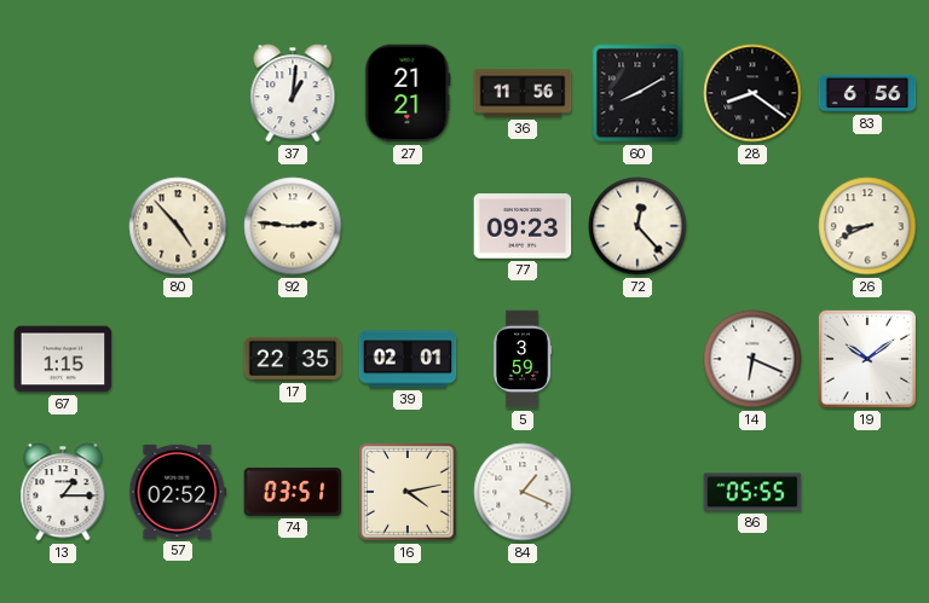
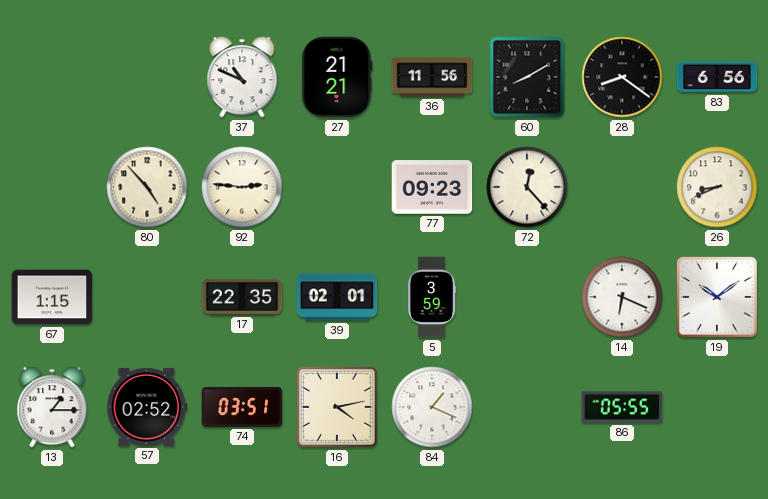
37: 1:01 -> 10:49 (242, 77)
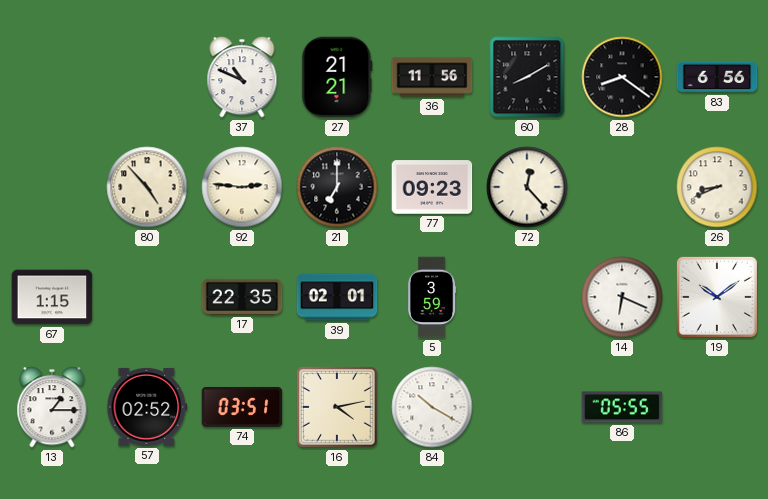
21: none -> 7:00 (337, 187)
84: 1:19 -> 10:20 (432, 407)
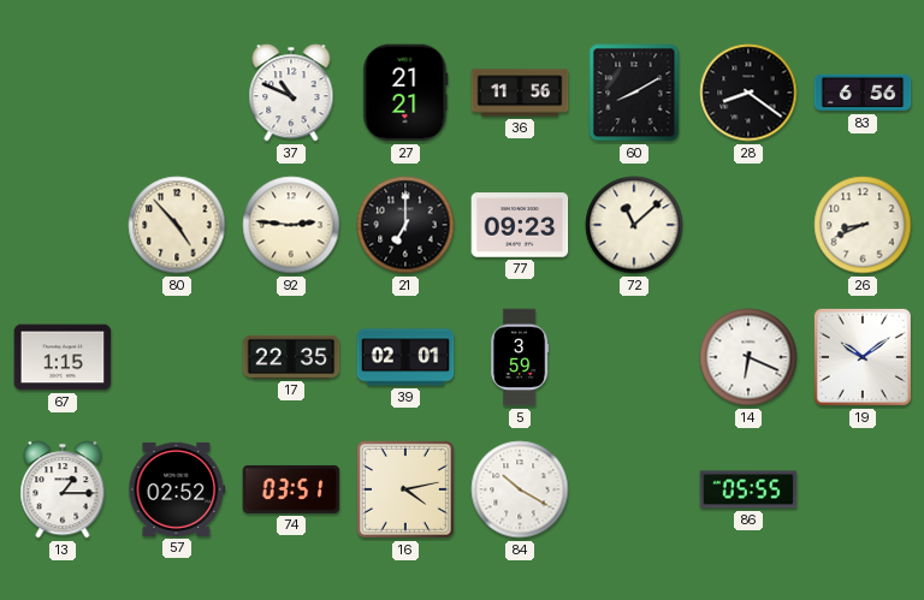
72: 12:23 -> 11:08 (634, 225)
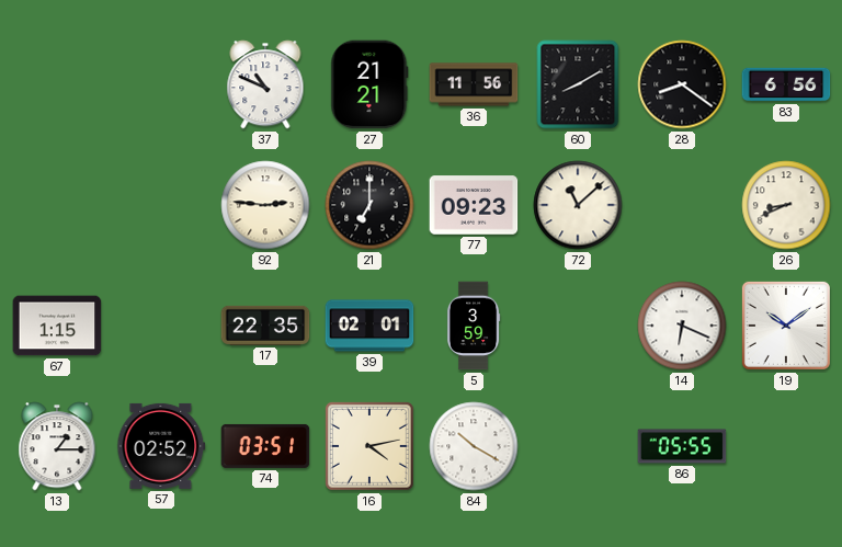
80: 4:53 -> none (177, 225)
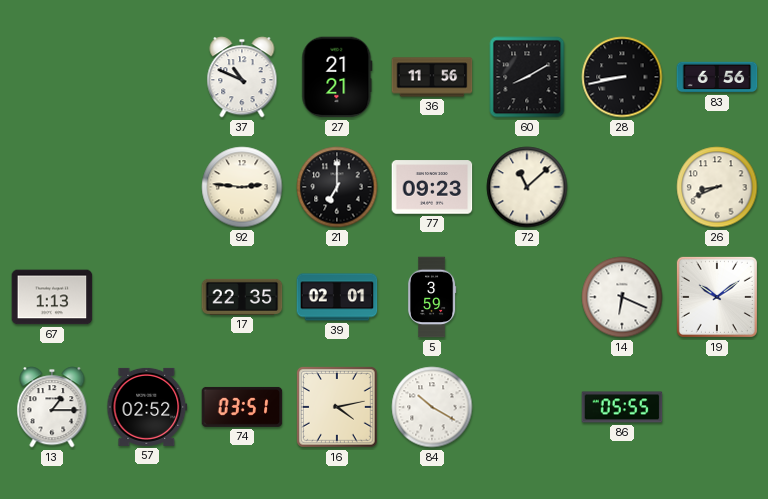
28: 8:21 -> 8:43 (622, 77)
67: 1:15 -> 1:13 (52, 297)
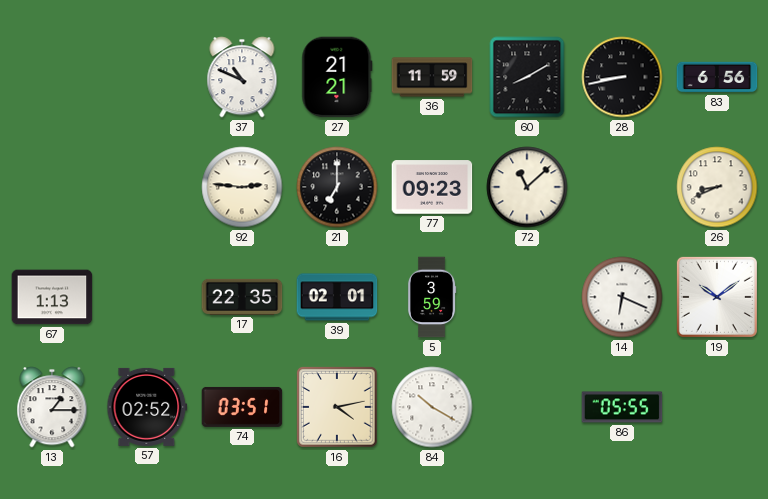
36: 11:56 -> 11:59 (432, 77)
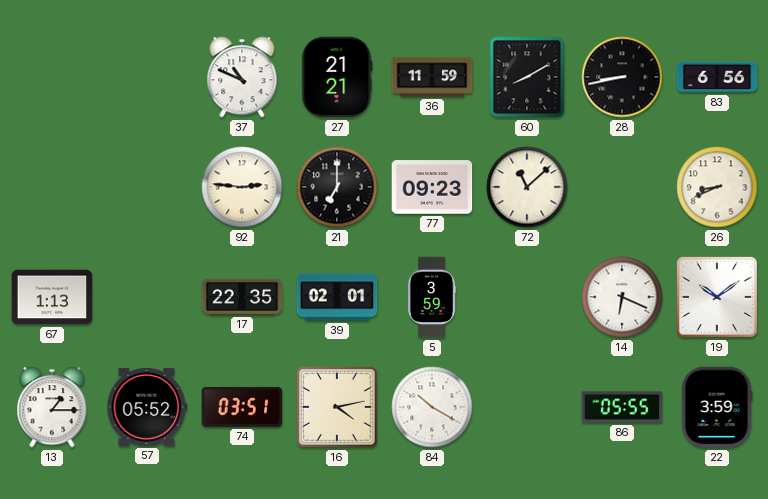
57: 02:52 -> 05:52 (147, 407)
22: none -> 3:59 (717, 407)
